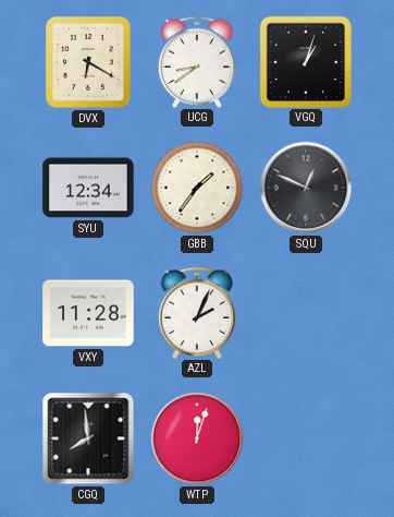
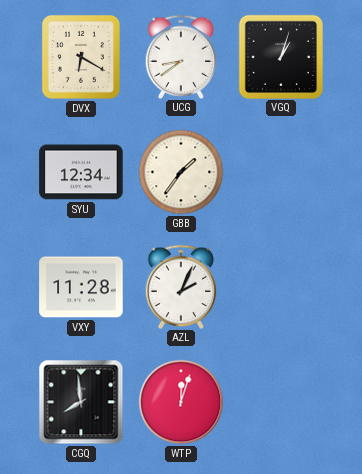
SQU: 12:49 -> none (306, 188)
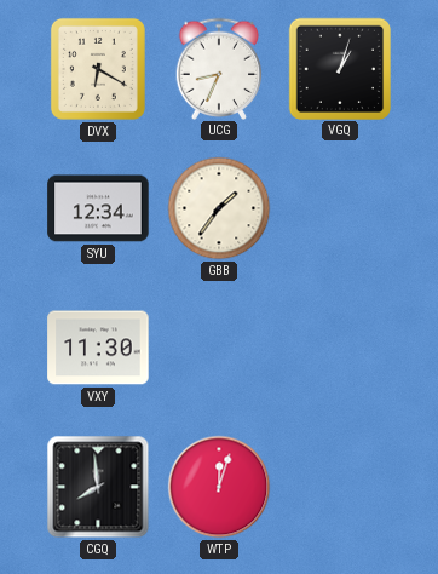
UCG: 8:39 -> 8:34 (219, 68)
VXY: 11:28 -> 11:30 (98, 348)
AZL: 2:04 -> none (181, 286)
